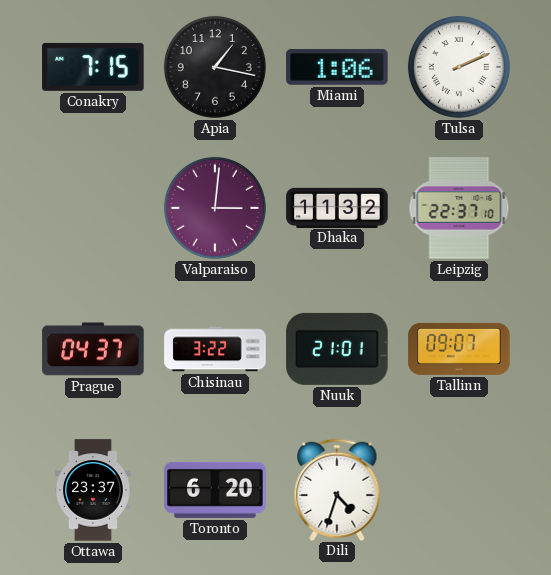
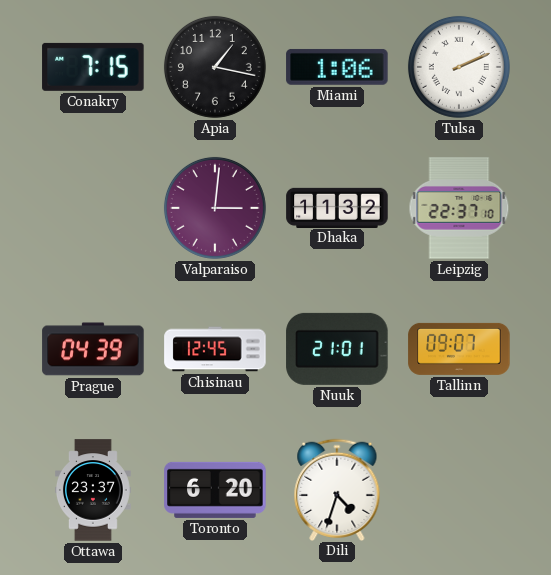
Prague: 04:37 -> 04:39 (93, 349)
Chisinau: 3:22 -> 12:45 (215, 349)
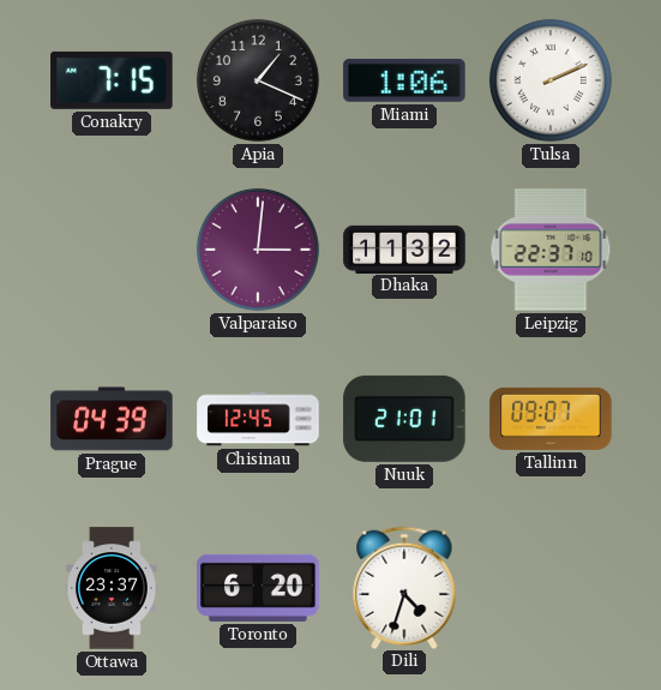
Apia: 1:17 -> 1:19 (258, 80)
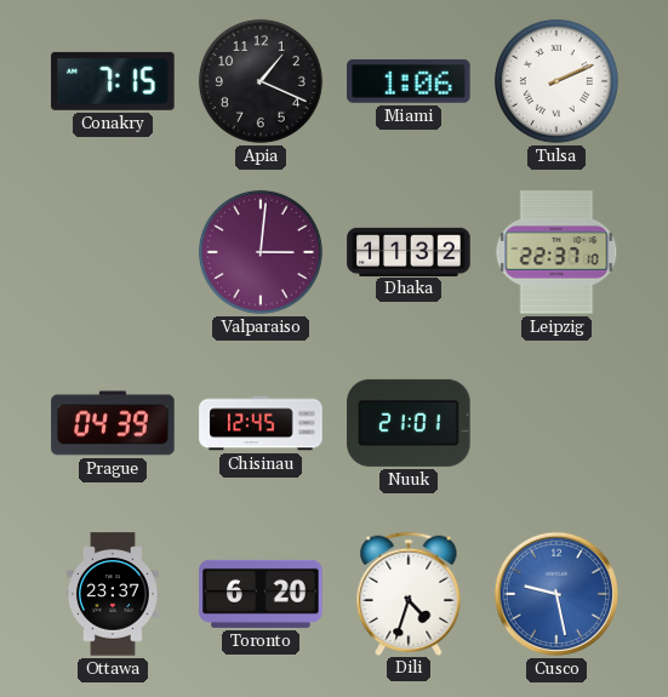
Tallinn: 09:07 -> none (551, 419)
Cusco: none -> 9:28 (556, 594)
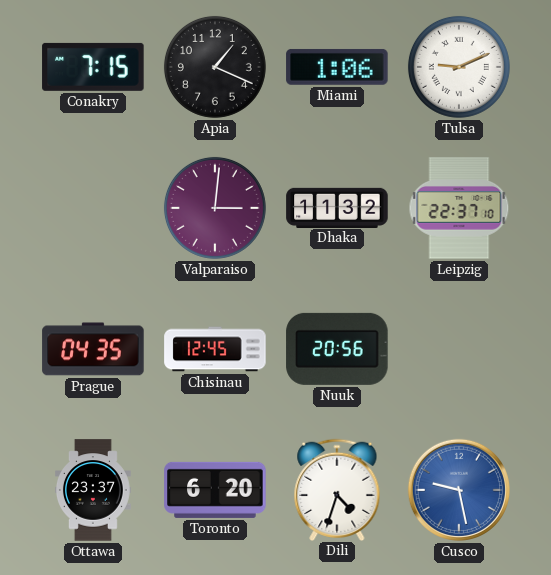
Tulsa: 2:11 -> 9:11 (459, 67)
Prague: 04:39 -> 04:35 (93, 349)
Nuuk: 21:01 -> 20:56 (337, 349)
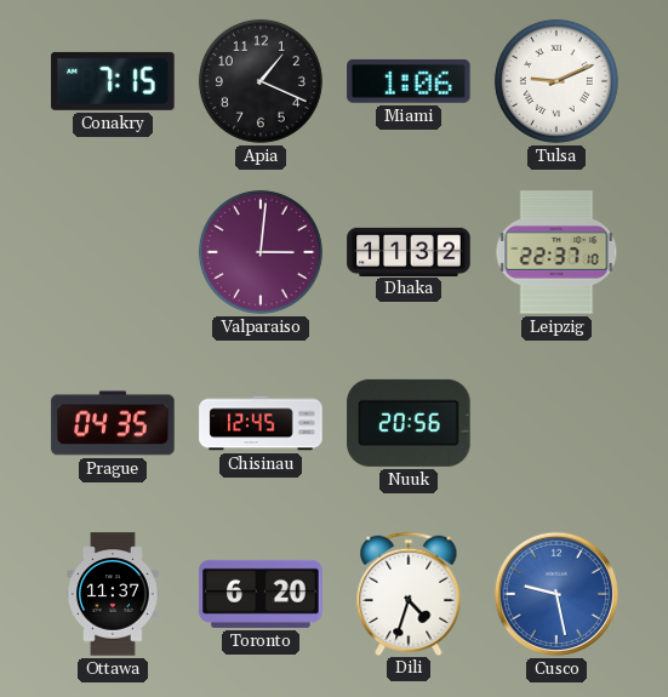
Ottawa: 23:37 -> 11:37 (114, 594)
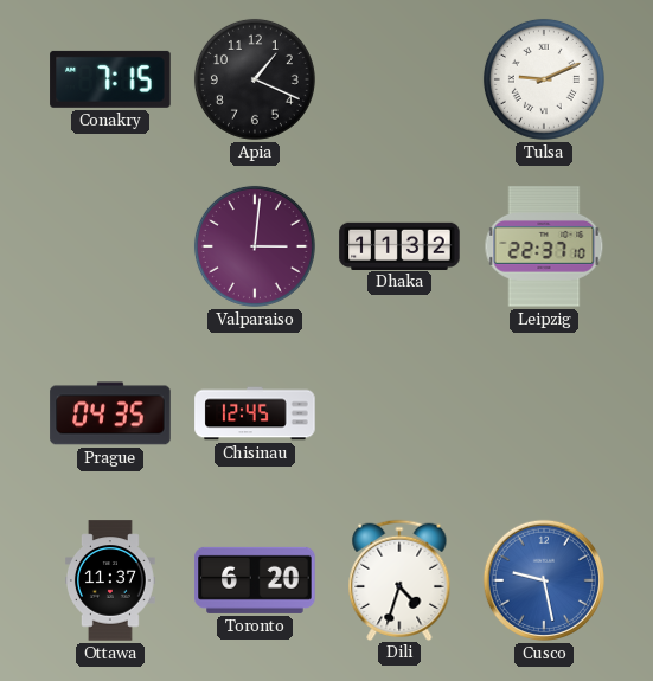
Miami: 1:06 -> none (409, 81)
Nuuk: 20:56 -> none (409, 423)
